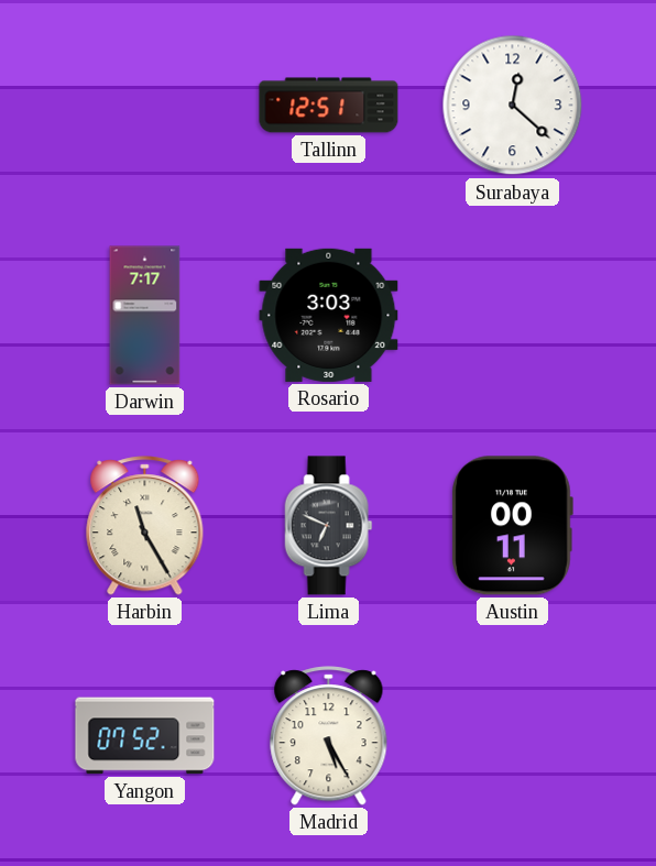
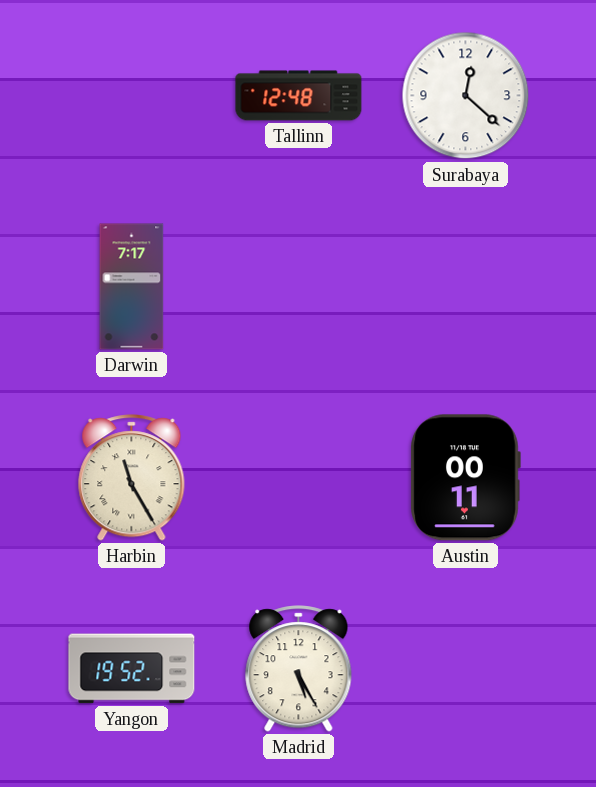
Tallinn: 12:51 -> 12:48 (299, 96)
Rosario: 3:03 -> none (329, 315)
Lima: 6:49 -> none (329, 526)
Yangon: 07:52 -> 19:52 (132, 669)
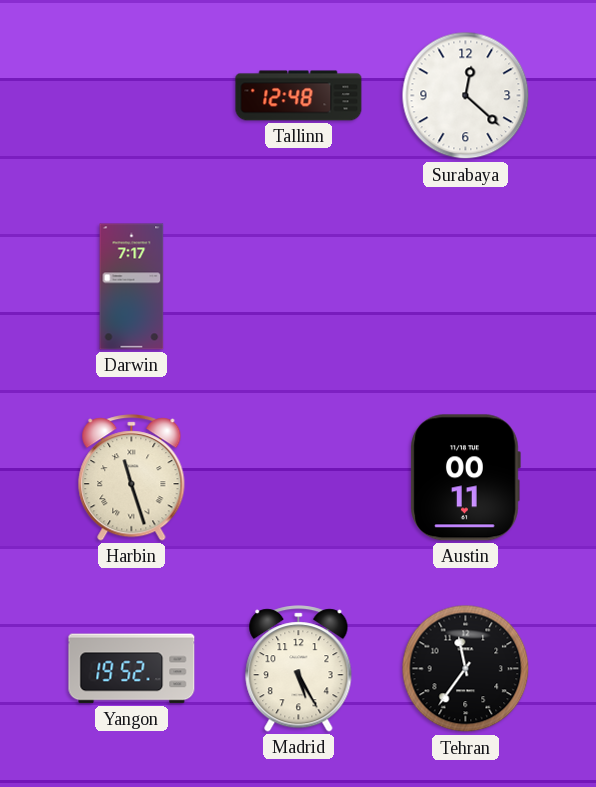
Harbin: 11:25 -> 11:27 (132, 478)
Tehran: none -> 11:36 (466, 669)
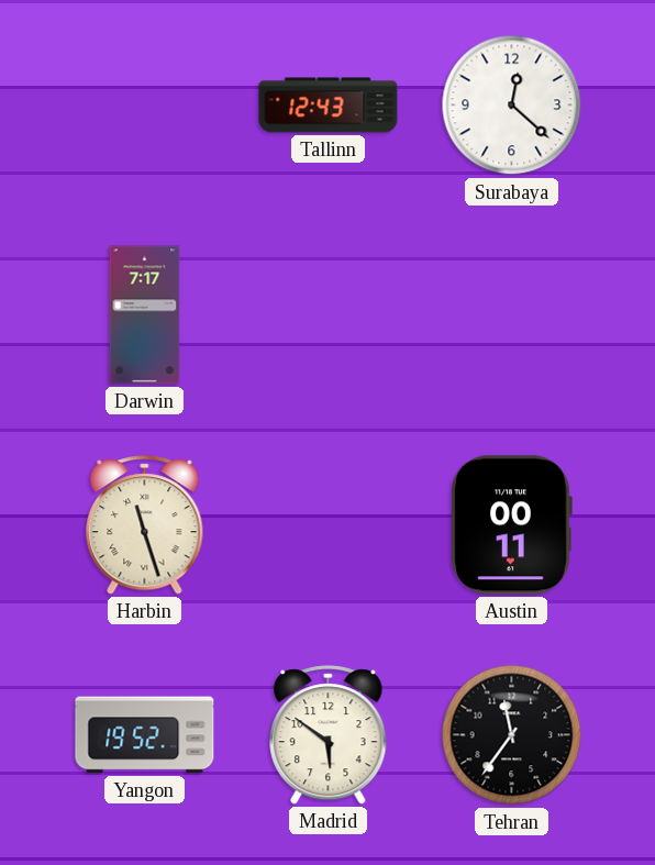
Tallinn: 12:48 -> 12:43 (329, 106)
Madrid: 5:25 -> 5:51 (329, 735)
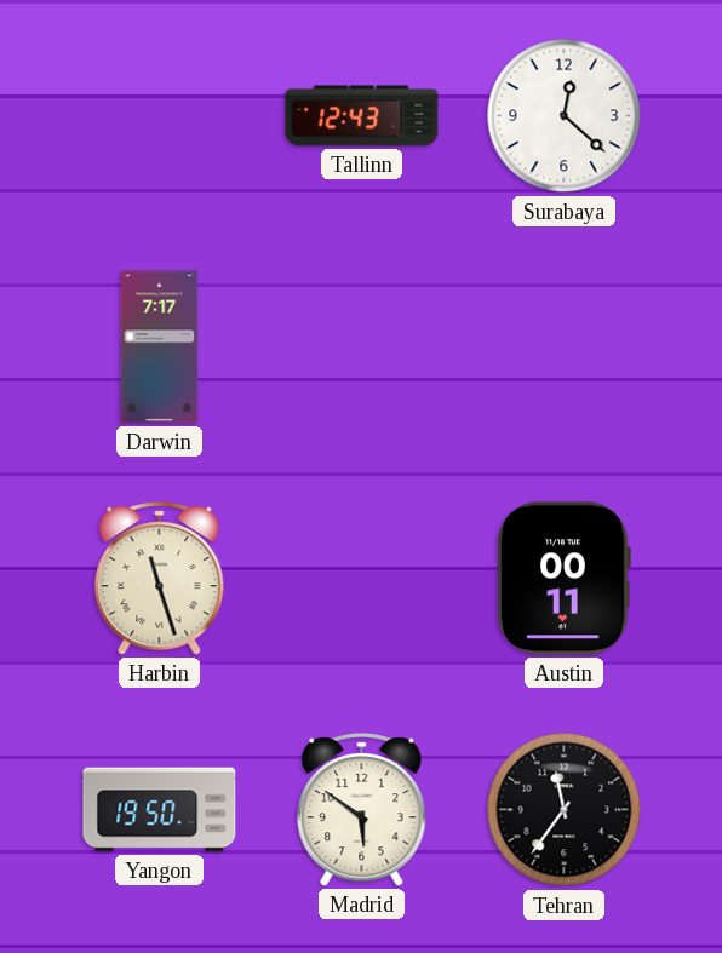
Yangon: 19:52 -> 19:50 (160, 810)
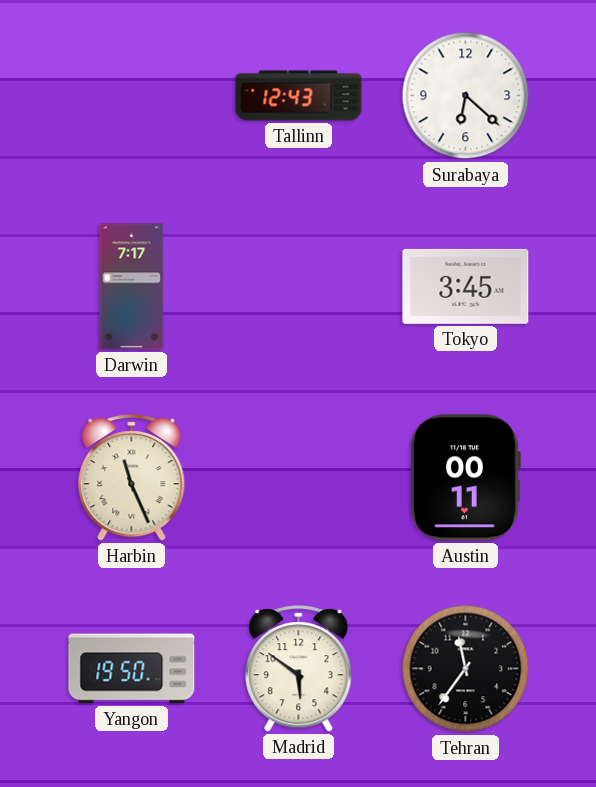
Surabaya: 12:22 -> 6:22 (466, 96)
Tokyo: none -> 3:45 (466, 286)
Harbin: 11:27 -> 11:26 (132, 478)
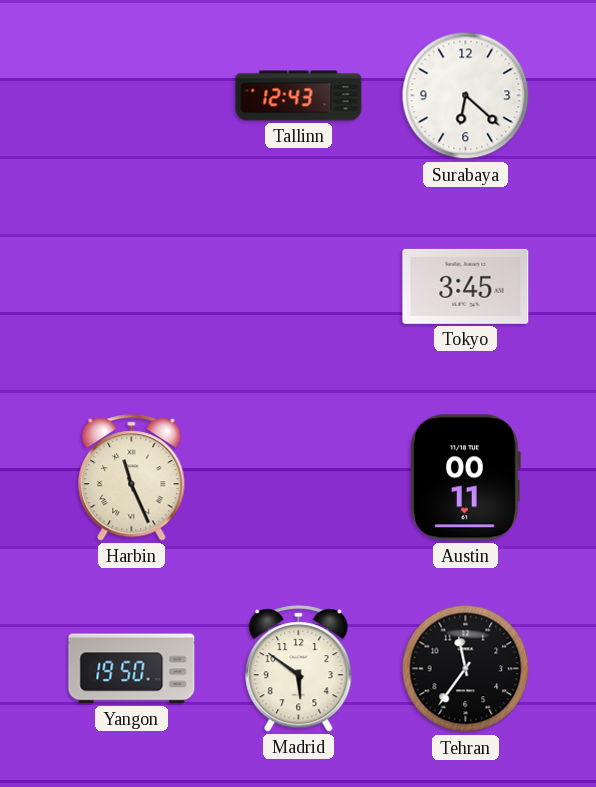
Darwin: 7:17 -> none (132, 287)
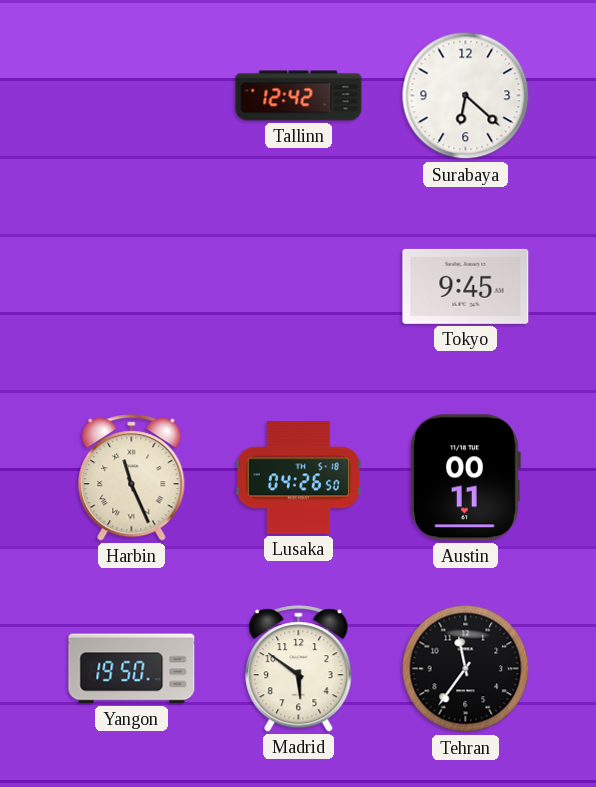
Tallinn: 12:43 -> 12:42 (299, 96)
Tokyo: 3:45 -> 9:45 (466, 286)
Lusaka: none -> 04:26 (298, 478)
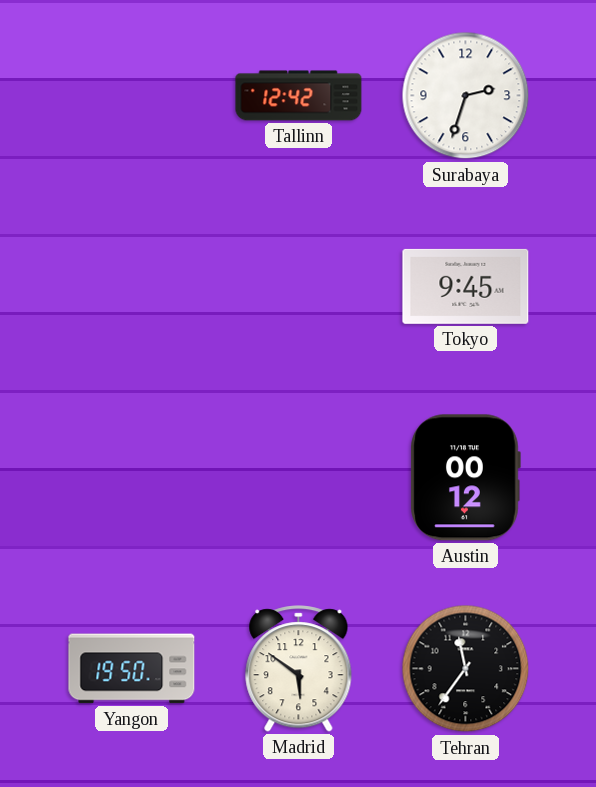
Surabaya: 6:22 -> 2:33 (466, 96)
Harbin: 11:26 -> none (132, 478)
Lusaka: 04:26 -> none (298, 478)
Austin: 00:11 -> 00:12 (465, 478)
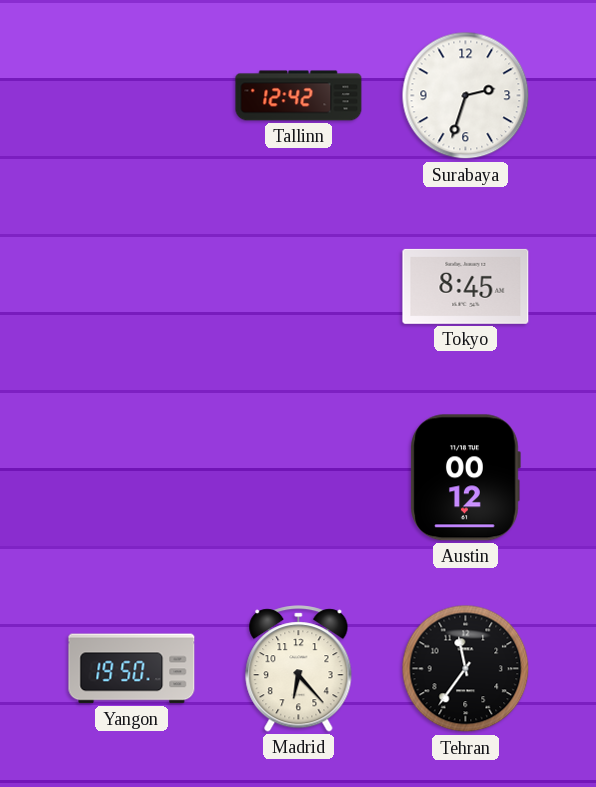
Tokyo: 9:45 -> 8:45 (466, 286)
Madrid: 5:51 -> 6:23 (299, 669)
